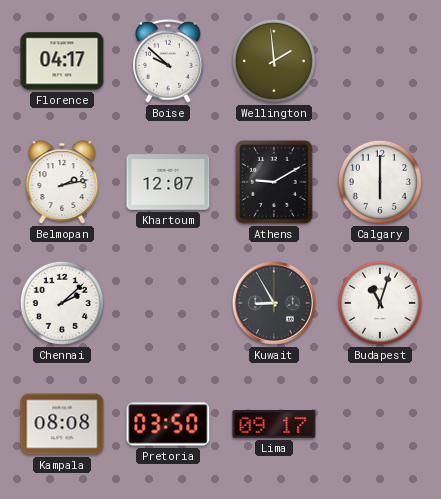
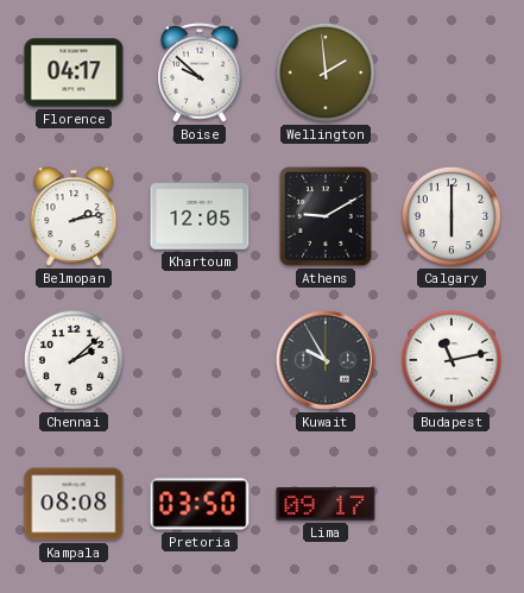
Khartoum: 12:07 -> 12:05 (200, 216)
Kuwait: 8:55 -> 9:55 (326, 360)
Budapest: 11:03 -> 11:13 (452, 360)
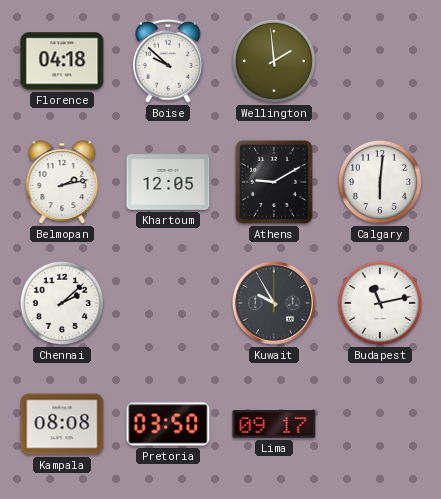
Florence: 04:17 -> 04:18 (62, 61)
Calgary: 6:00 -> 6:01 (380, 182)
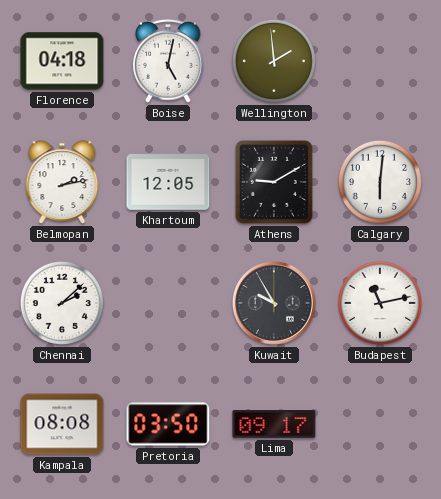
Boise: 9:52 -> 5:02 (168, 62)
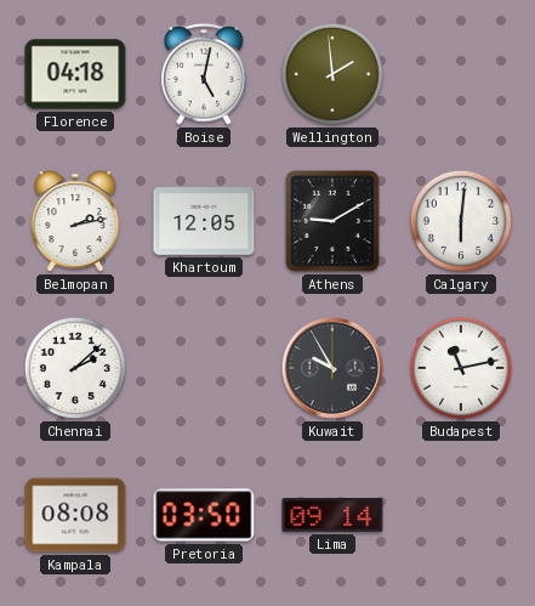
Lima: 09:17 -> 09:14 (332, 515)
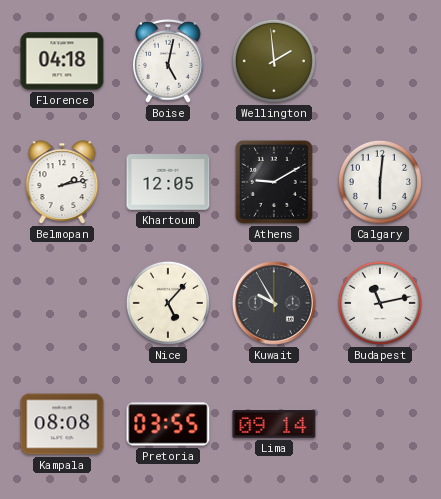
Chennai: 2:08 -> none (75, 368)
Nice: none -> 5:07 (168, 303)
Pretoria: 03:50 -> 03:55 (168, 424)
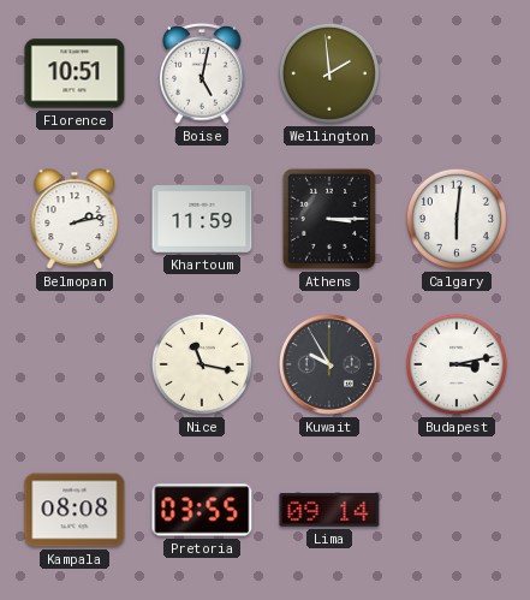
Florence: 04:18 -> 10:51 (75, 73)
Khartoum: 12:05 -> 11:59 (202, 219)
Athens: 9:10 -> 3:15 (329, 219)
Nice: 5:07 -> 11:17 (202, 364)
Budapest: 11:13 -> 3:13 (457, 364)
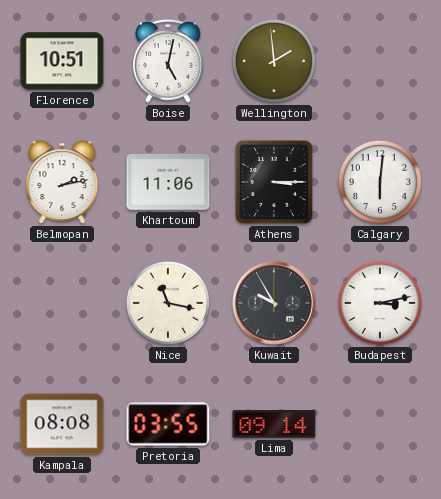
Khartoum: 11:59 -> 11:06 (168, 182)
